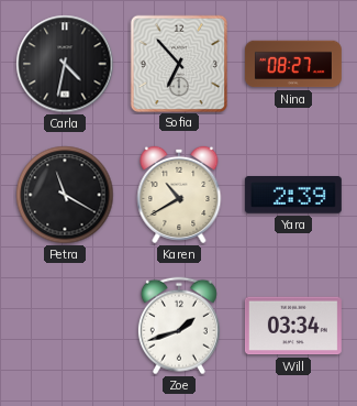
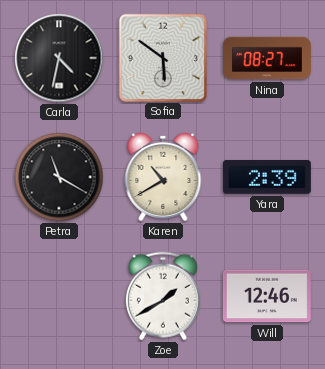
Sofia: 6:53 -> 5:51 (162, 57)
Zoe: 1:42 -> 1:40 (163, 296)
Will: 03:34 -> 12:46 (267, 296)
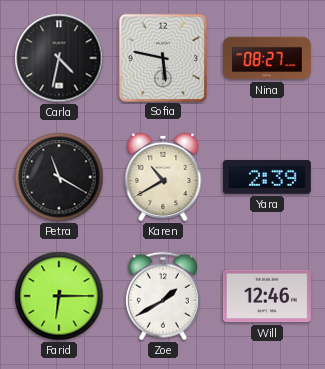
Sofia: 5:51 -> 5:47 (162, 57)
Farid: none -> 6:15 (59, 296)
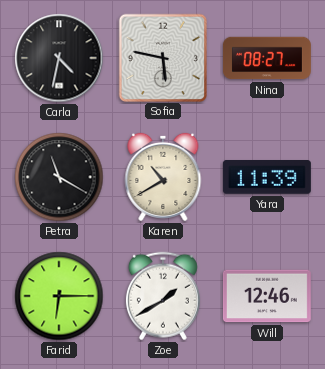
Yara: 2:39 -> 11:39 (267, 178)
